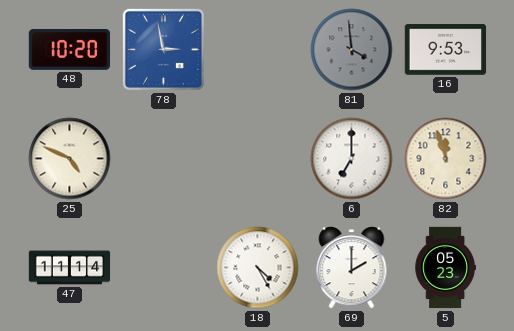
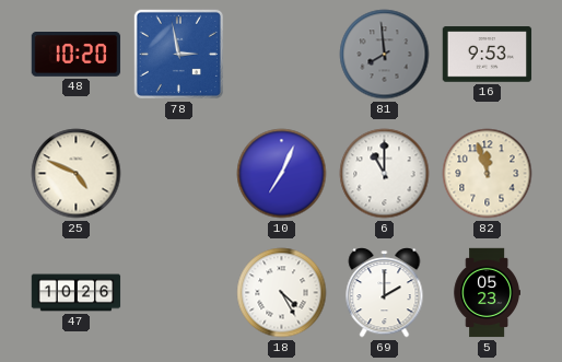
81: 3:59 -> 7:59 (385, 55)
10: none -> 7:04 (282, 174)
6: 7:00 -> 11:00 (385, 174)
47: 11:14 -> 10:26 (77, 293)
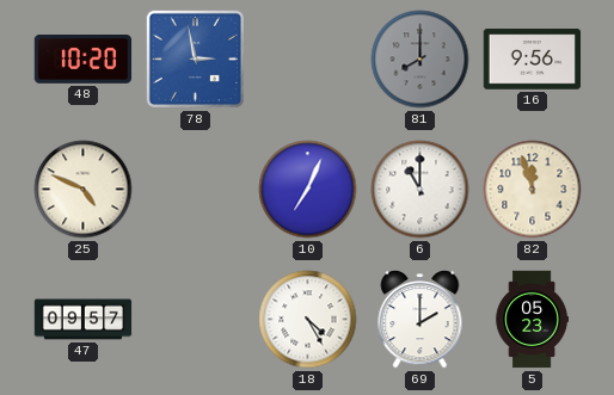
81: 7:59 -> 8:00 (420, 60)
16: 9:53 -> 9:56 (533, 60)
47: 10:26 -> 09:57 (84, 320)
